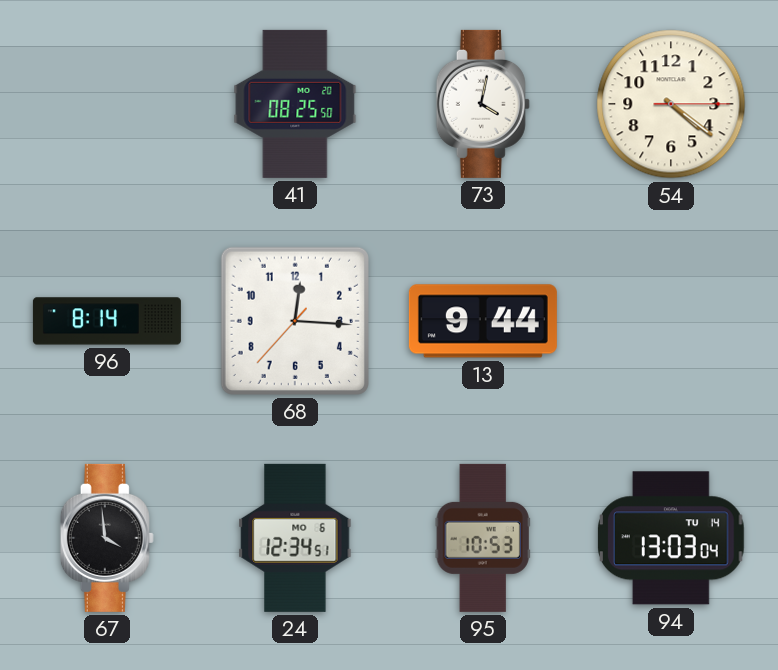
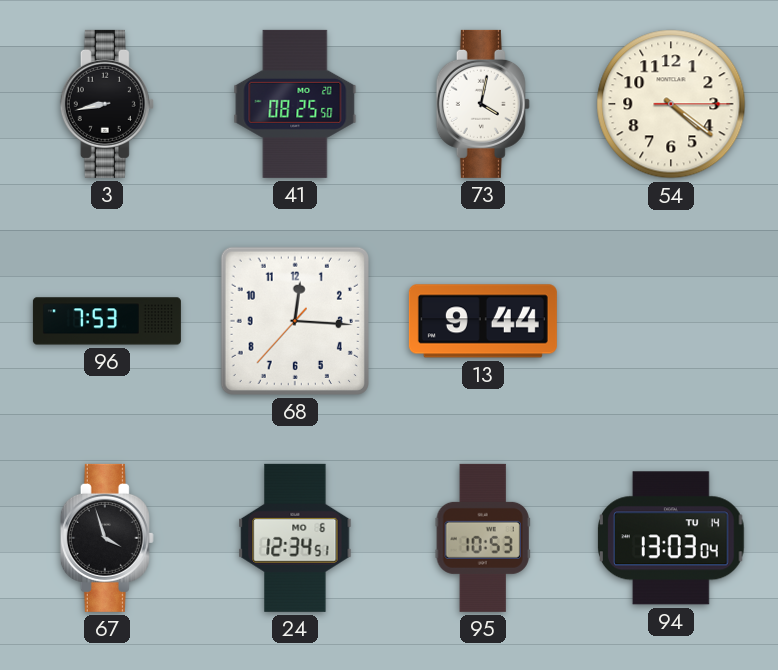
3: none -> 8:43 (107, 104)
96: 8:14 -> 7:53 (107, 321)
67: 3:59 -> 3:57 (107, 538)
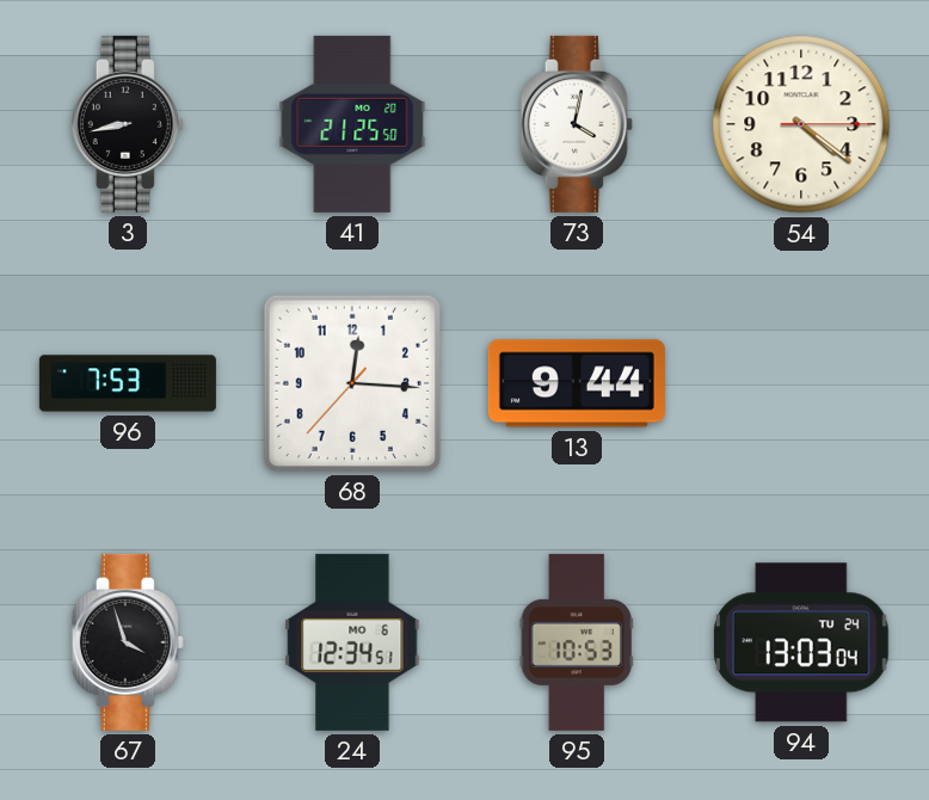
41: 08:25 -> 21:25 (352, 124)
94 date: TU 14 -> TU 24 (802, 642)
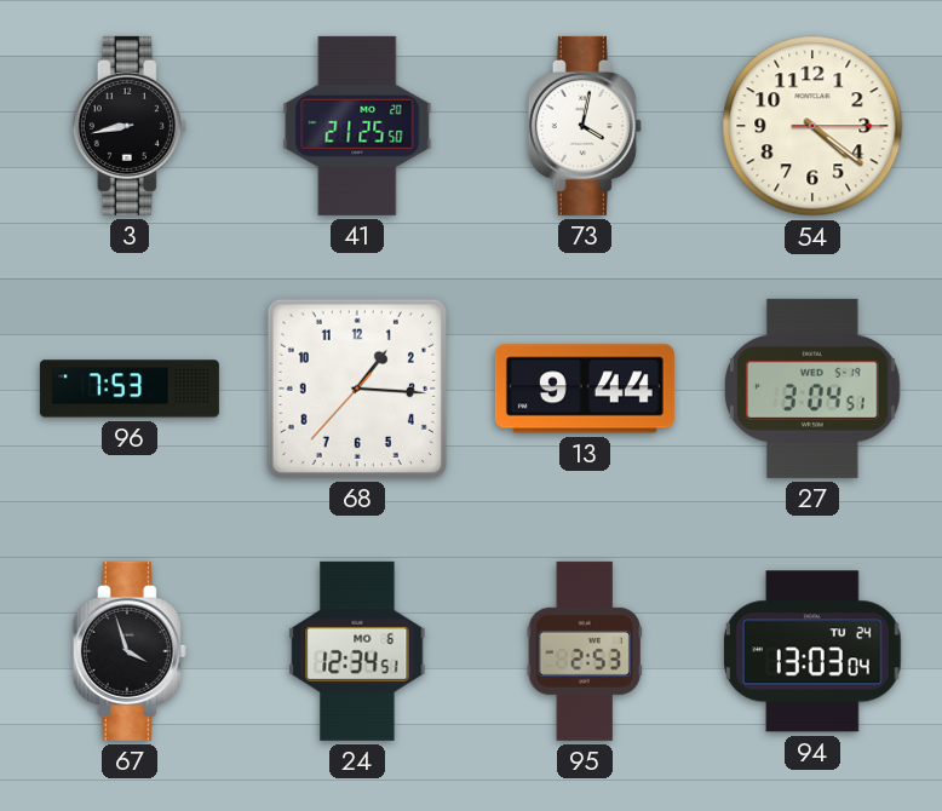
68: 12:15 -> 1:15 (357, 389)
27: none -> 3:04 (812, 389)
95: 10:53 -> 2:53 (585, 651)
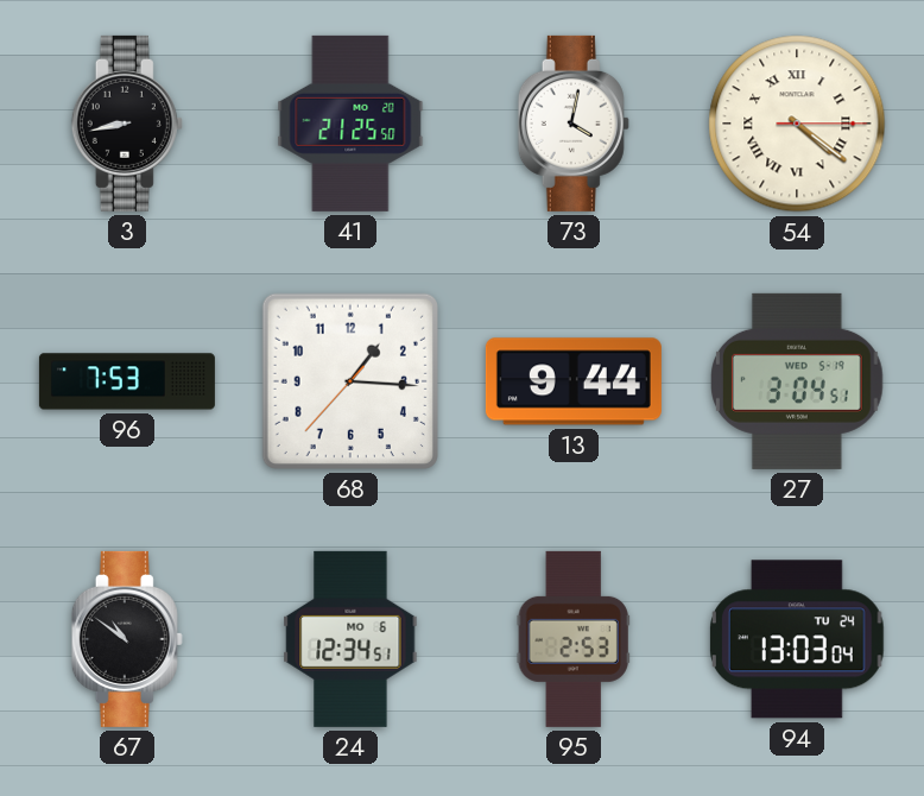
54 numerals: Arabic -> Roman (797, 124)
67: 3:57 -> 10:51 (127, 639)
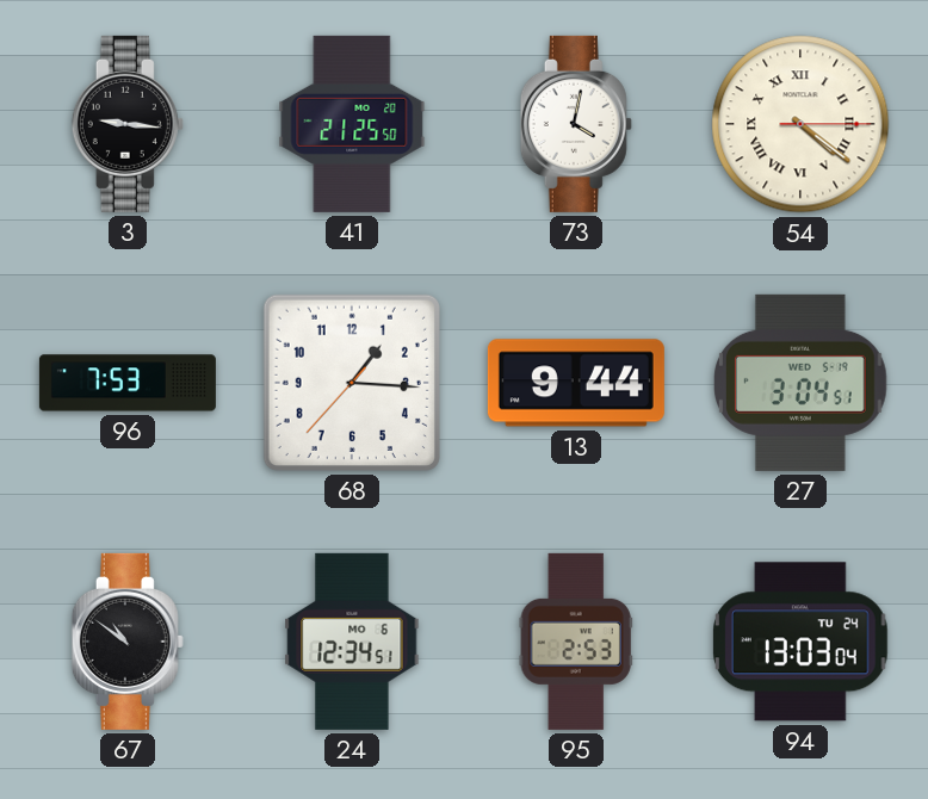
3: 8:43 -> 9:16 (128, 124)
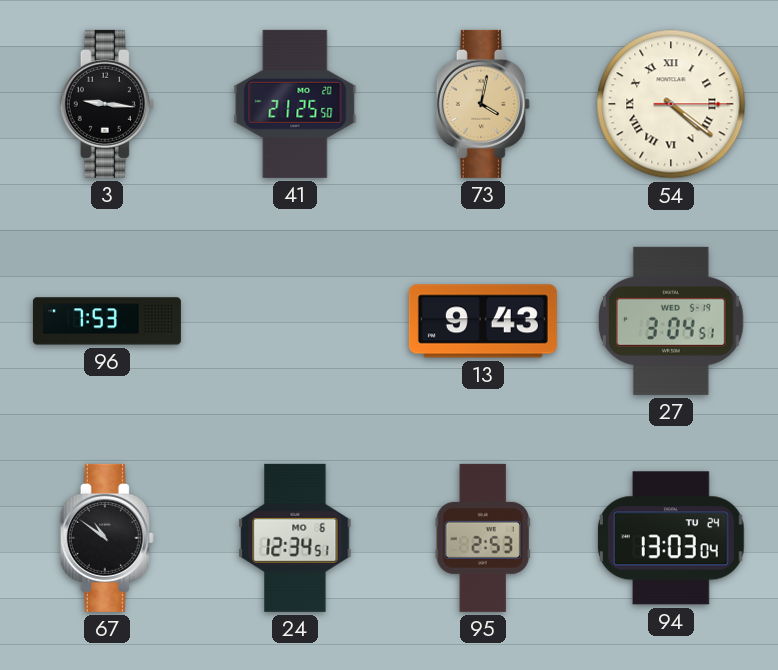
73 dial: white -> champagne (483, 104)
68: 1:15 -> none (352, 383)
13: 9:44 -> 9:43 (483, 321)
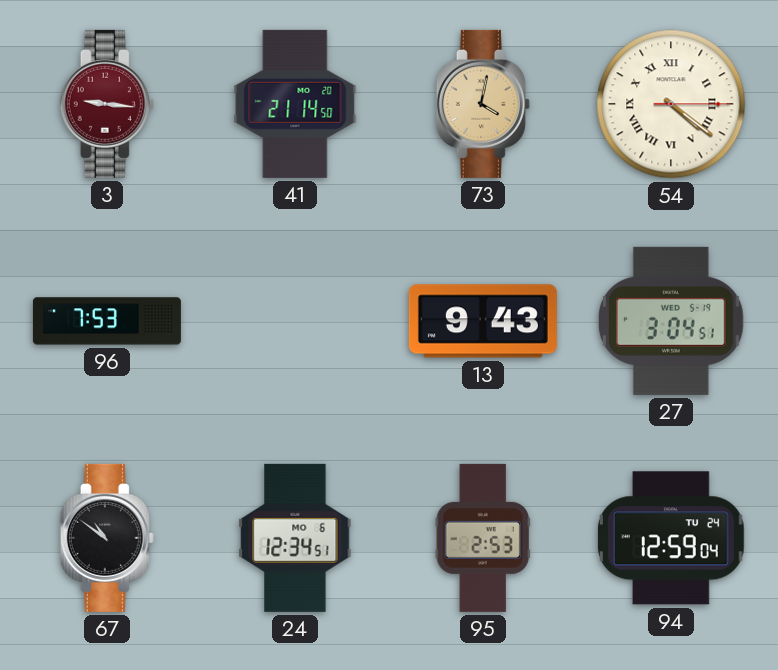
3 dial: black -> burgundy (107, 104)
41: 21:25 -> 21:14 (295, 104)
94: 13:03 -> 12:59 (672, 538)
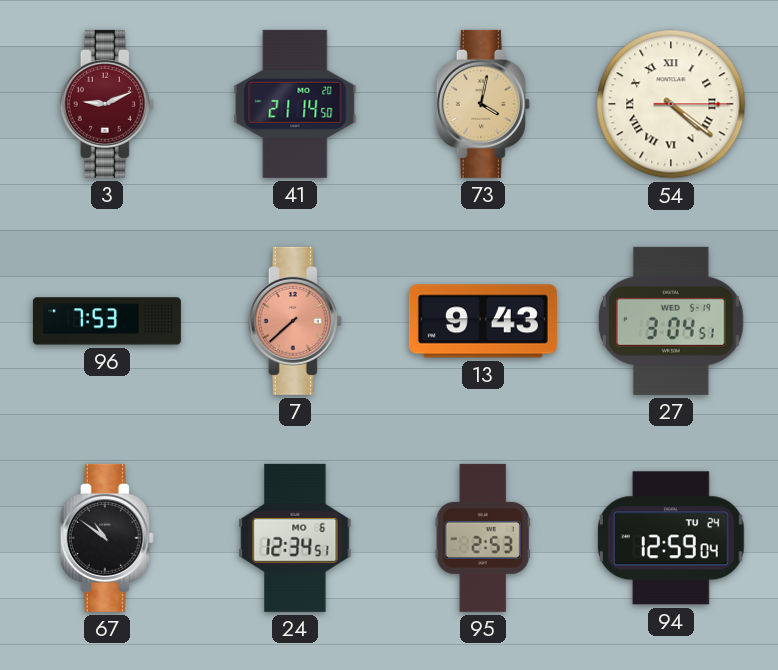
3: 9:16 -> 9:11 (107, 104)
7: none -> 7:38 (295, 321)
